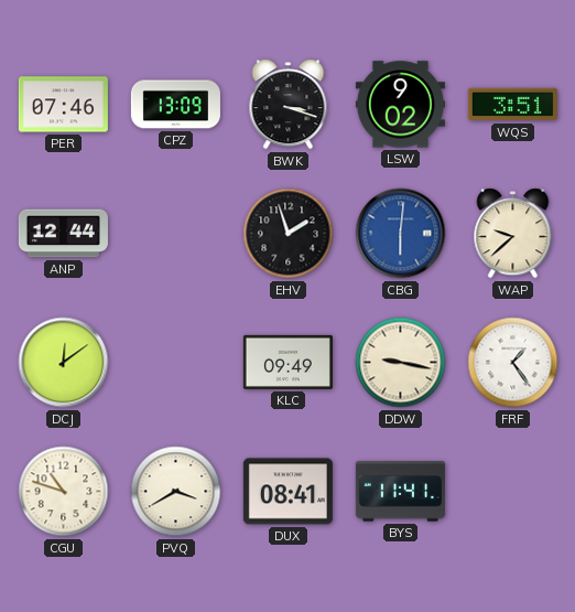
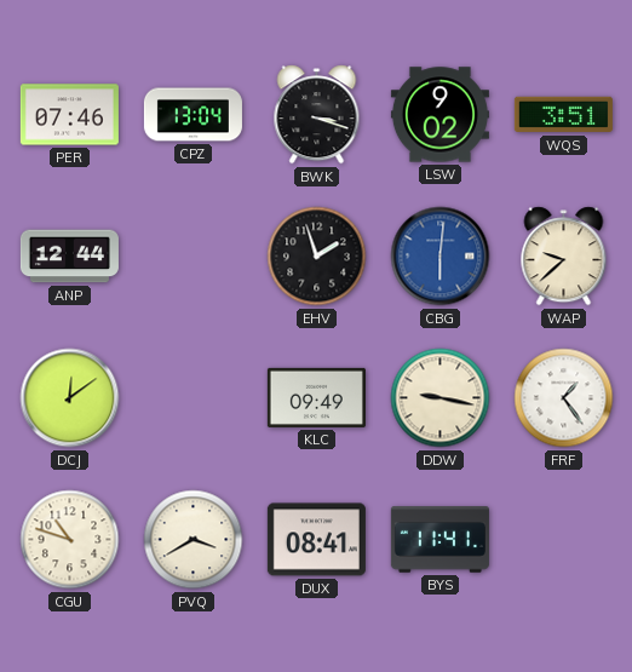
CPZ: 13:09 -> 13:04 (193, 115)
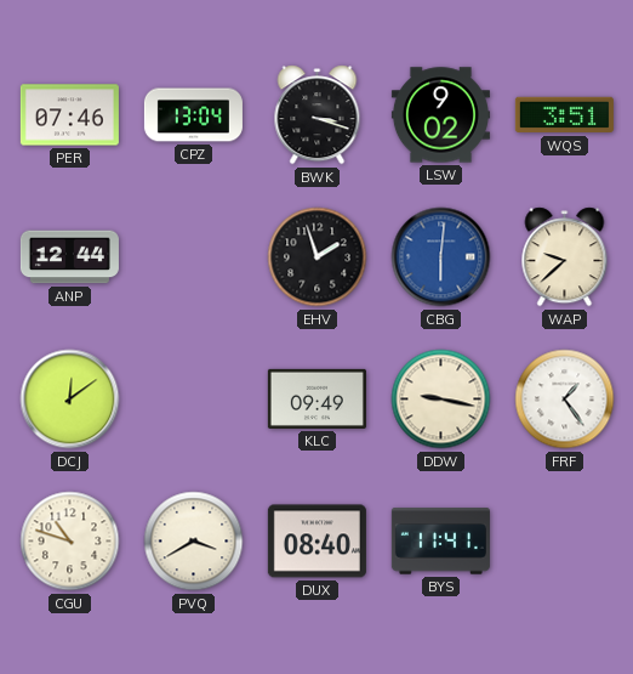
DUX: 08:41 -> 08:40 (316, 542)
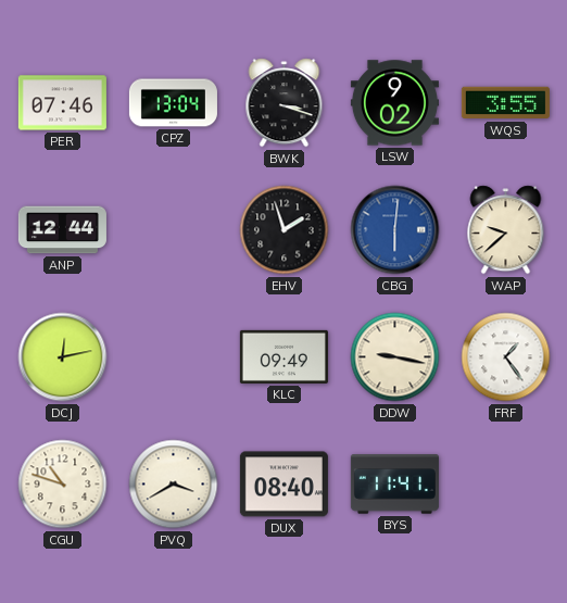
WQS: 3:51 -> 3:55 (505, 103)
DCJ: 12:09 -> 12:13 (63, 357)
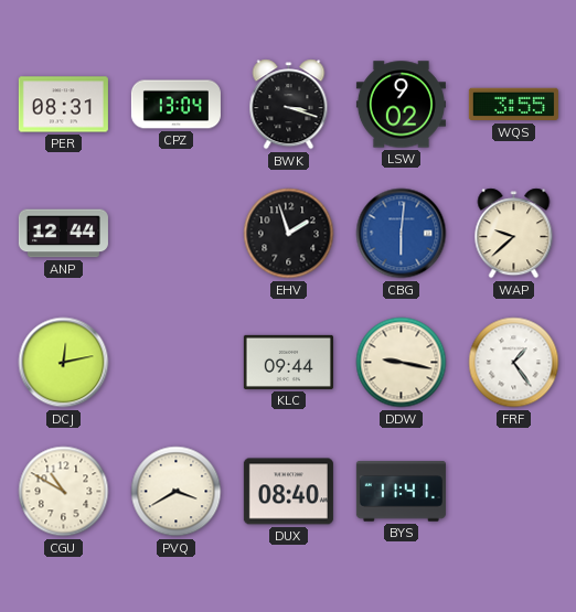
PER: 07:46 -> 08:31 (63, 105)
KLC: 09:49 -> 09:44 (288, 362)
CGU: 10:48 -> 10:50 (64, 492)
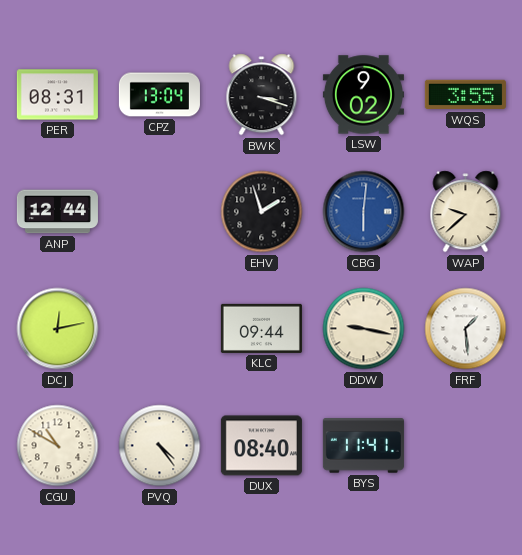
FRF: 1:24 -> 1:29 (466, 329)
PVQ: 3:40 -> 4:24 (160, 446)
